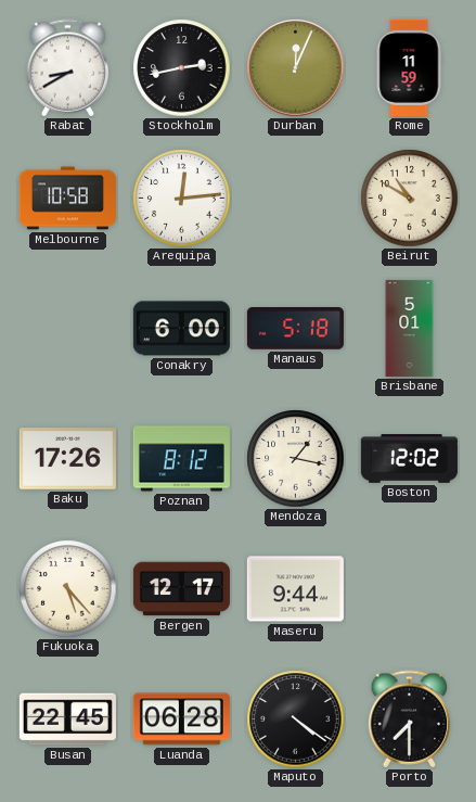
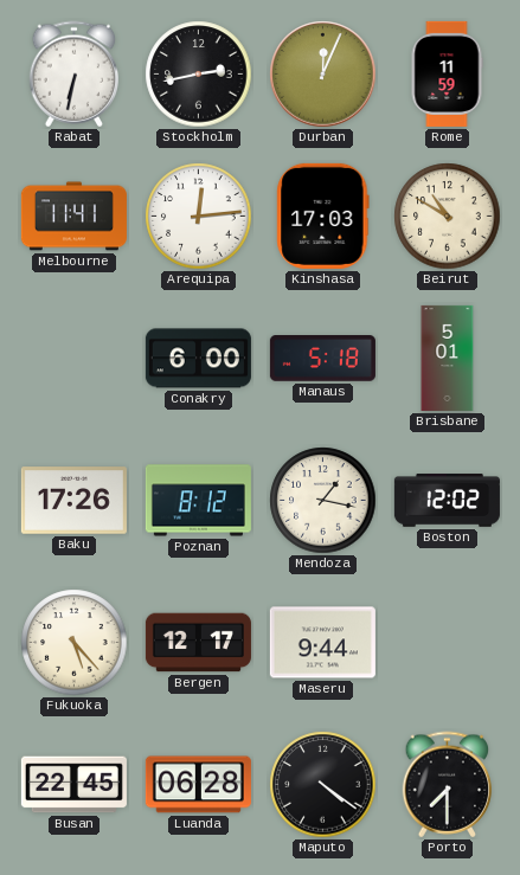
Rabat: 8:40 -> 6:32 (75, 75)
Melbourne: 10:58 -> 11:41 (73, 217)
Kinshasa: none -> 17:03 (323, 215)
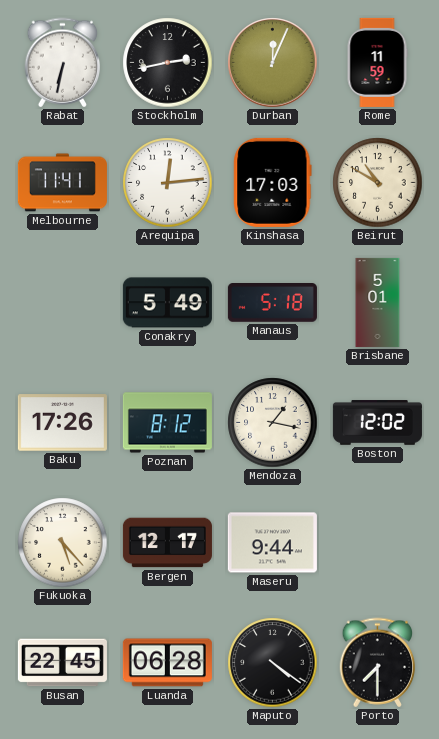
Conakry: 6:00 -> 5:49 (167, 303)
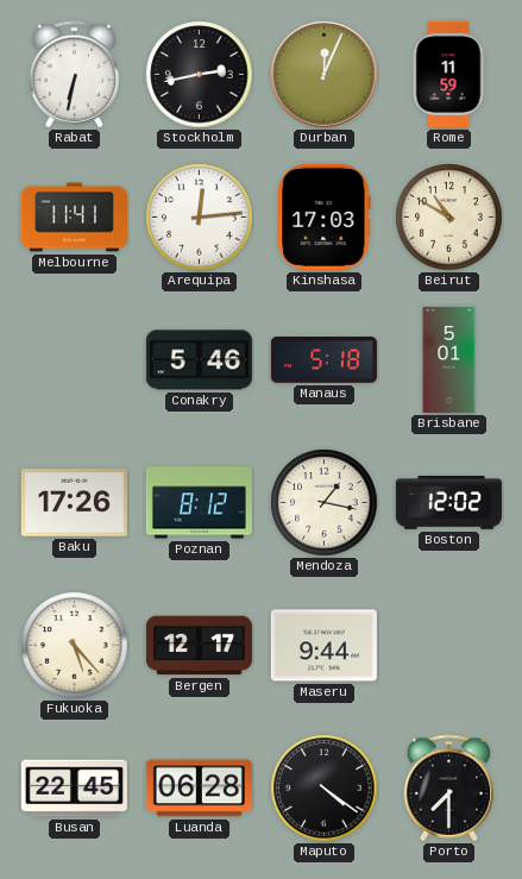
Conakry: 5:49 -> 5:46 (199, 360)
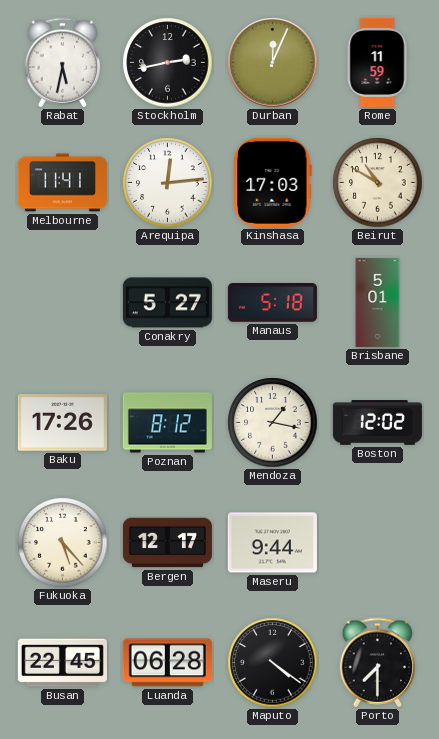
Rabat: 6:32 -> 5:32 (63, 63)
Conakry: 5:46 -> 5:27 (167, 303)
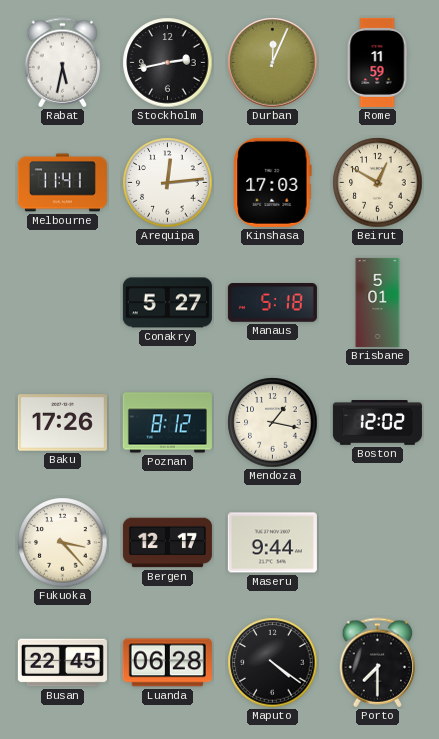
Beirut: 10:50 -> 12:50 (378, 183)
Fukuoka: 5:23 -> 3:23 (63, 543)
